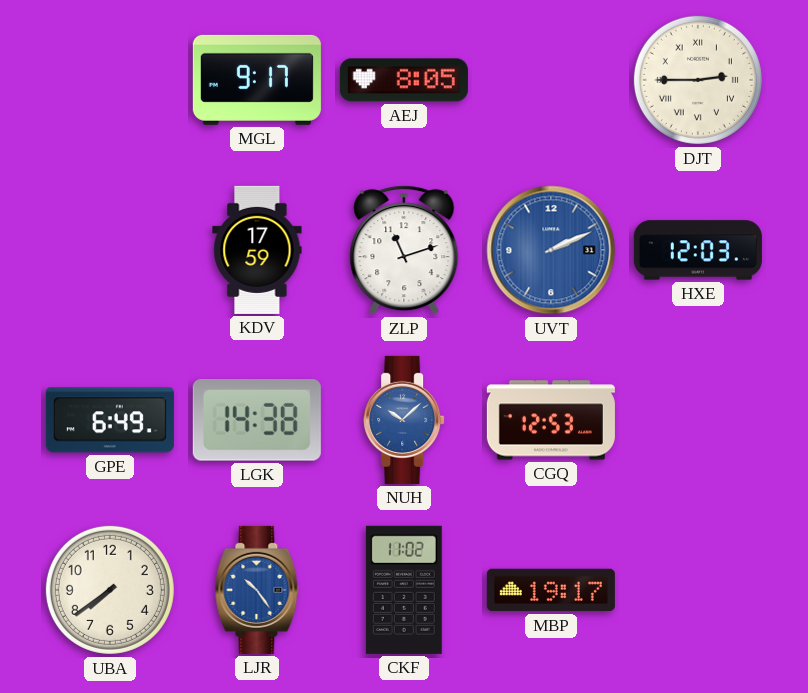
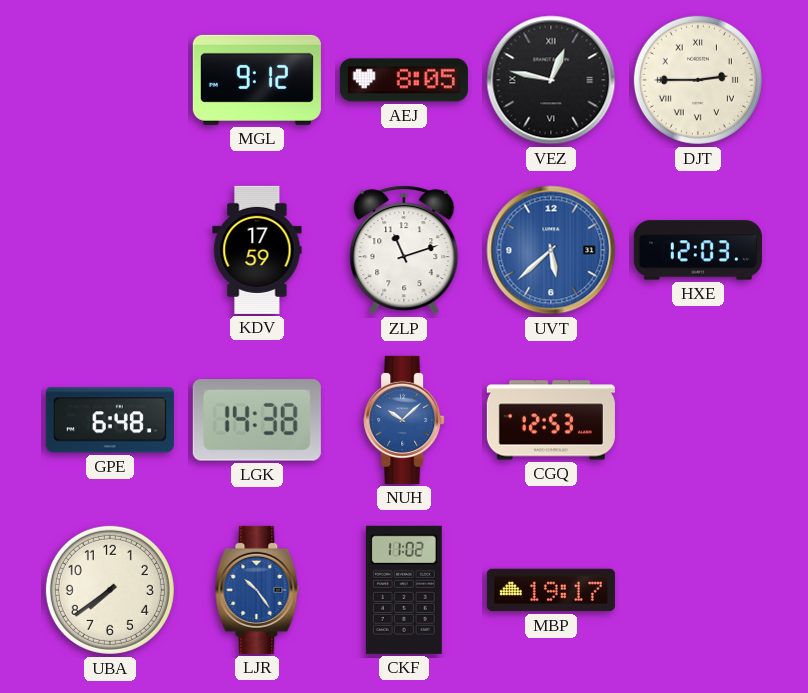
MGL: 9:17 -> 9:12 (257, 80)
VEZ: none -> 12:47 (551, 80)
UVT: 2:11 -> 5:38 (551, 250)
GPE: 6:49 -> 6:48 (110, 420)
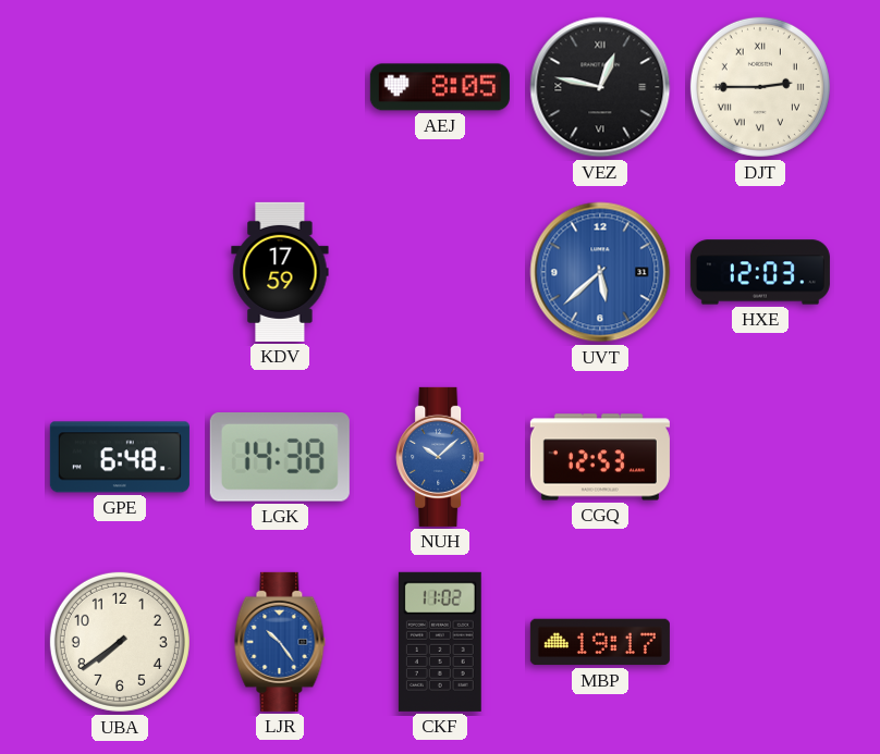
MGL: 9:12 -> none (257, 80)
ZLP: 11:12 -> none (404, 250)
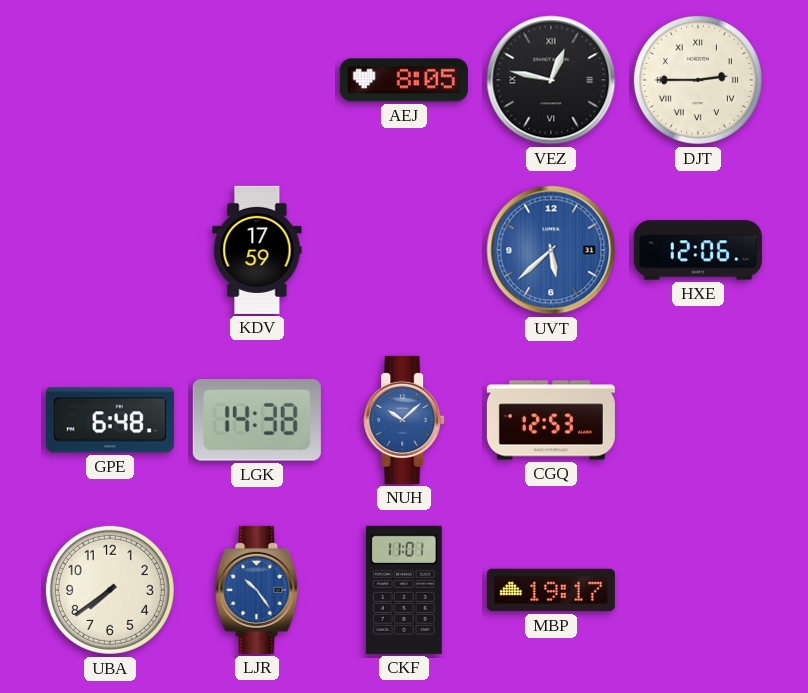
HXE: 12:03 -> 12:06 (698, 250)
CKF: 11:02 -> 11:01 (404, 590)
